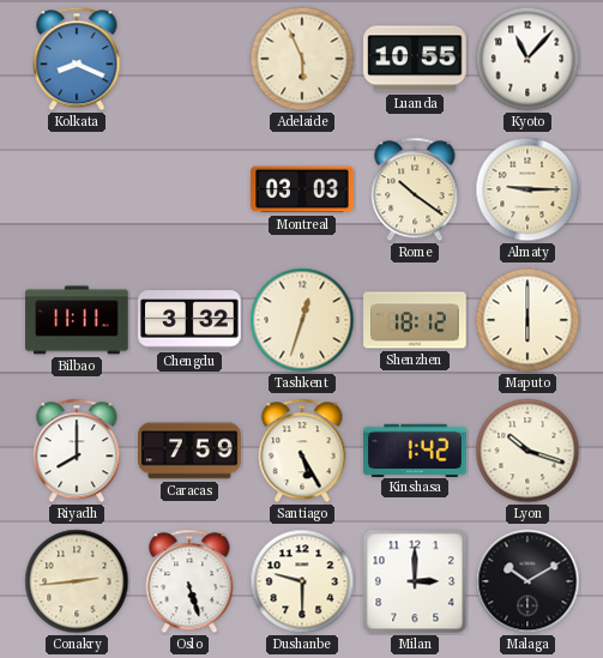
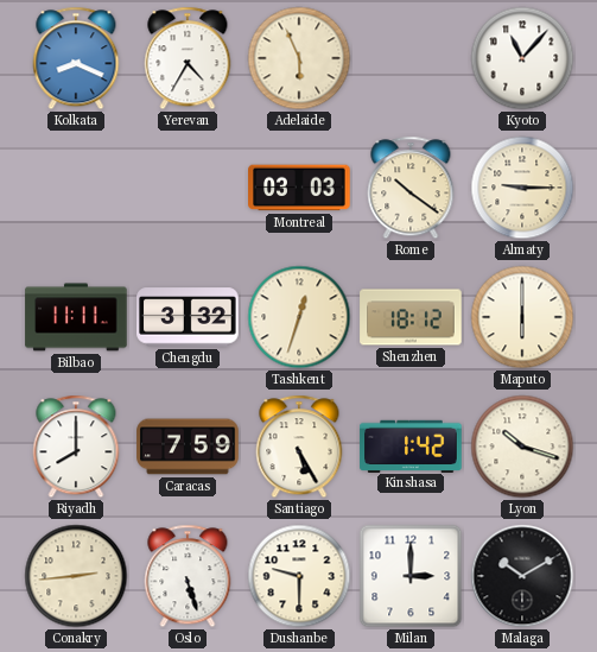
Yerevan: none -> 4:35 (188, 58)
Luanda: 10:55 -> none (415, 59)
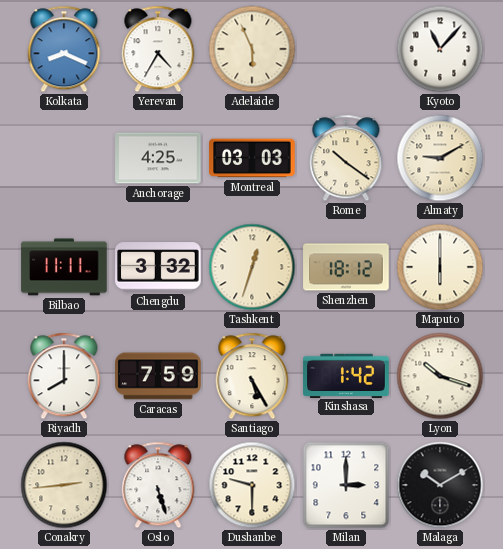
Anchorage: none -> 4:25 (158, 158)
Almaty: 9:15 -> 9:10 (440, 158)
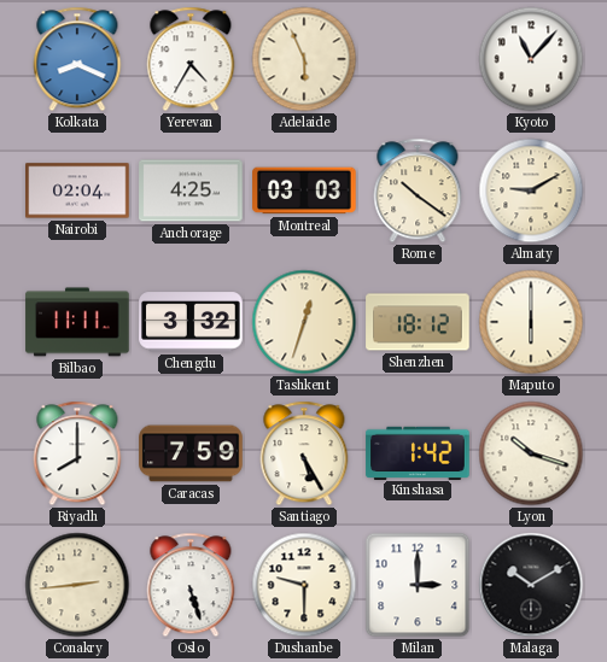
Nairobi: none -> 02:04 (77, 191)
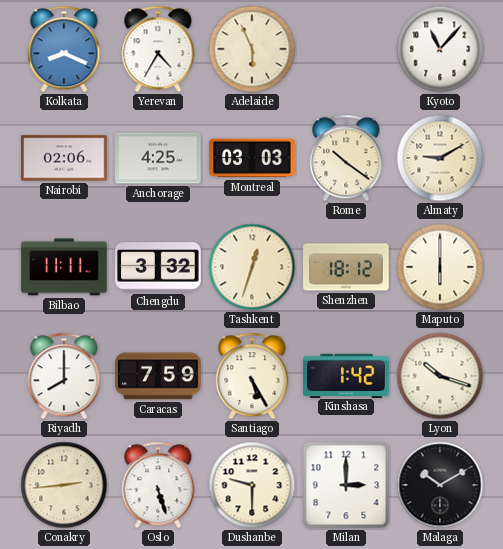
Nairobi: 02:04 -> 02:06 (64, 158)
